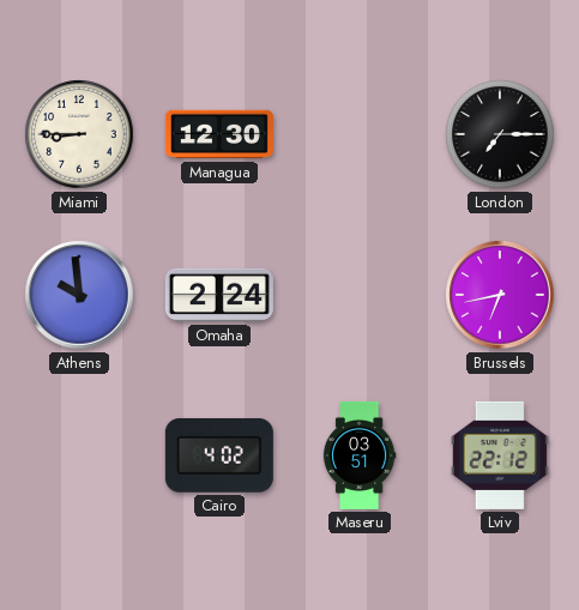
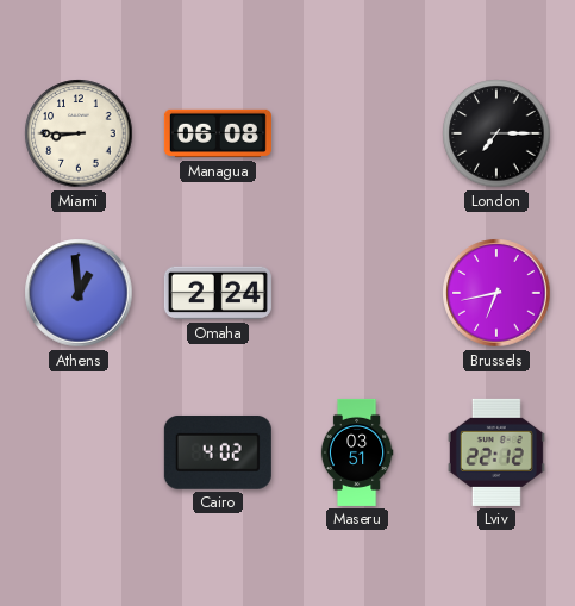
Managua: 12:30 -> 06:08 (218, 133)
Athens: 9:59 -> 12:59 (79, 293)
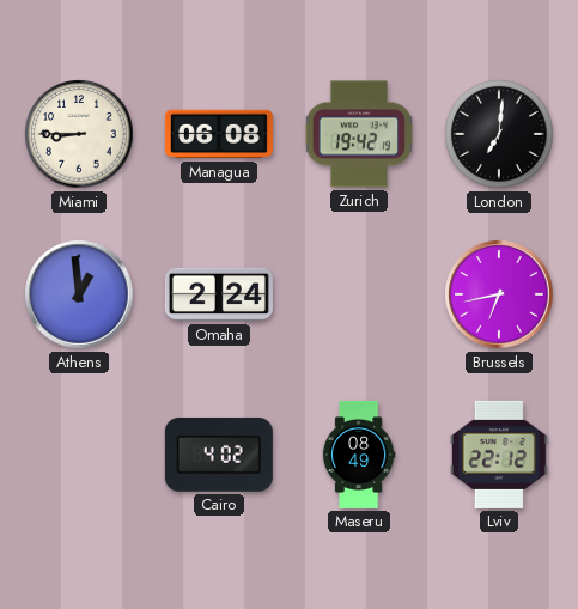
Zurich: none -> 19:42 (359, 134)
London: 7:15 -> 7:01 (499, 134)
Maseru: 03:51 -> 08:49 (359, 455)
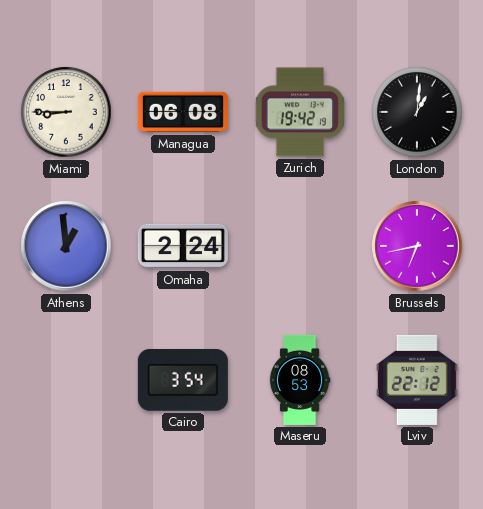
London: 7:01 -> 1:01 (417, 112)
Cairo: 4:02 -> 3:54 (183, 380)
Maseru: 08:49 -> 08:53 (300, 380)
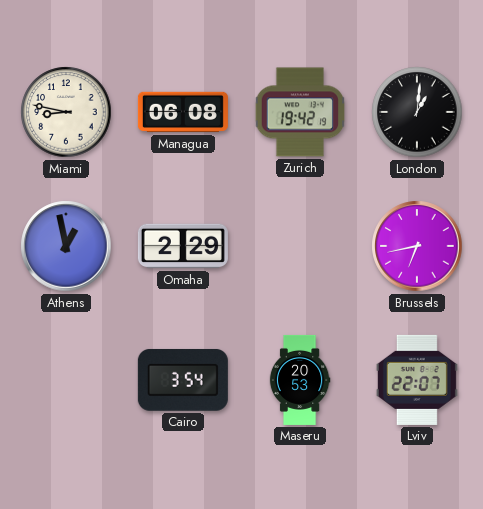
Miami: 8:45 -> 8:47 (66, 112)
Athens: 12:59 -> 12:58 (66, 246)
Omaha: 2:24 -> 2:29 (183, 246)
Maseru: 08:53 -> 20:53 (300, 380)
Lviv: 22:12 -> 22:07 (417, 380)
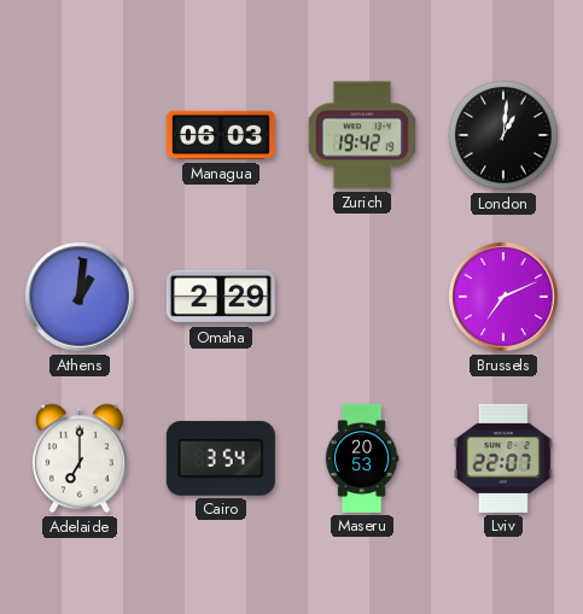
Miami: 8:47 -> none (66, 112)
Managua: 06:08 -> 06:03 (221, 135)
Athens: 12:58 -> 1:01 (80, 297)
Brussels: 6:43 -> 7:11 (503, 297)
Adelaide: none -> 7:00 (80, 458)
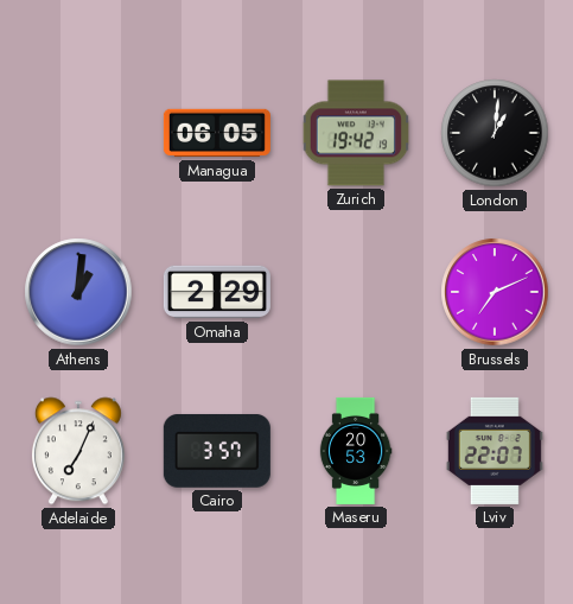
Managua: 06:03 -> 06:05 (217, 133)
Adelaide: 7:00 -> 7:04 (78, 451)
Cairo: 3:54 -> 3:57 (217, 451)
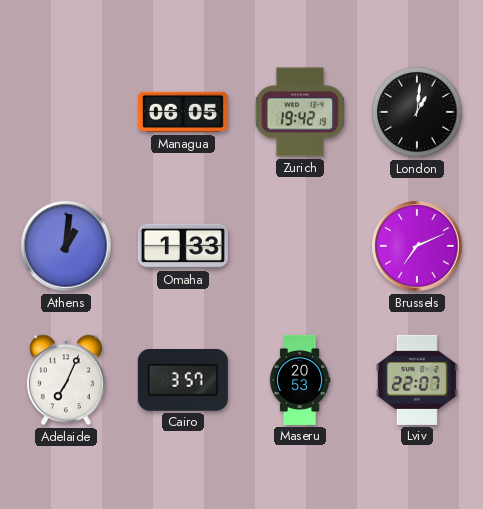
Omaha: 2:29 -> 1:33 (183, 246)
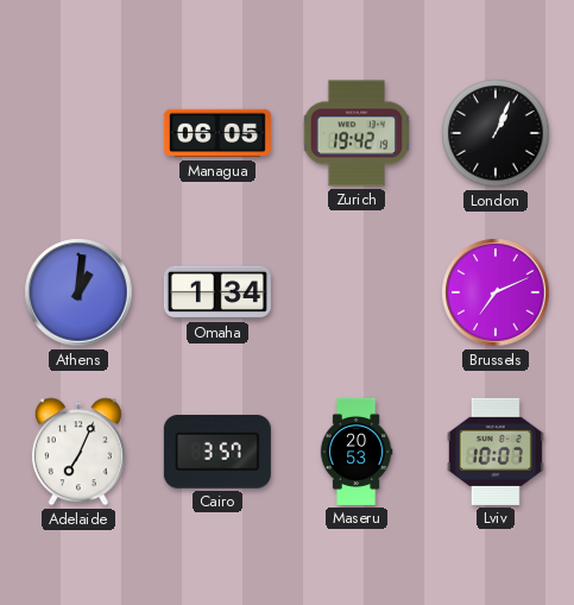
London: 1:01 -> 1:04 (496, 133)
Omaha: 1:33 -> 1:34 (217, 292)
Lviv: 22:07 -> 10:07 (496, 452)
